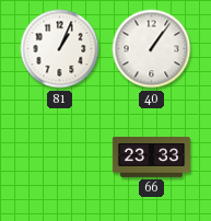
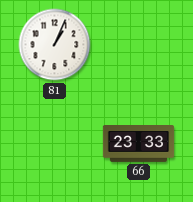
40: 1:06 -> none (152, 49)
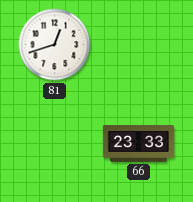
81: 1:04 -> 12:42 (55, 45)
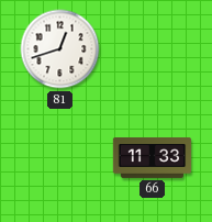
66: 23:33 -> 11:33 (153, 158)
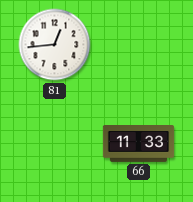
81: 12:42 -> 12:44 (55, 45)
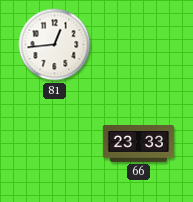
66: 11:33 -> 23:33 (139, 144)
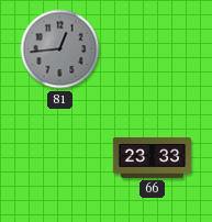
81 dial: white -> grey (60, 49)
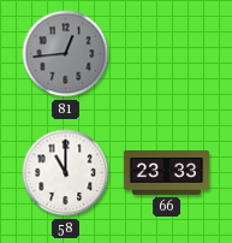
58: none -> 11:00 (66, 173)
